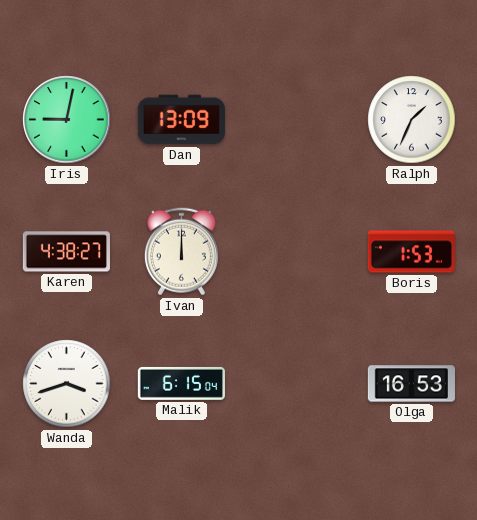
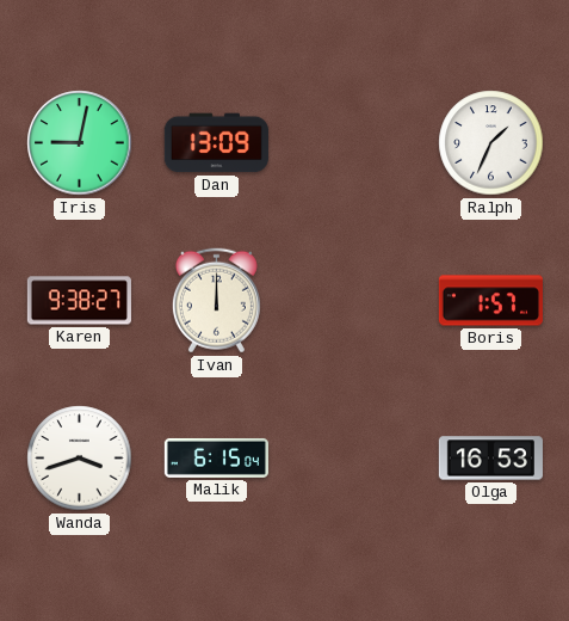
Karen: 4:38 -> 9:38 (79, 301)
Boris: 1:53 -> 1:57 (490, 301)
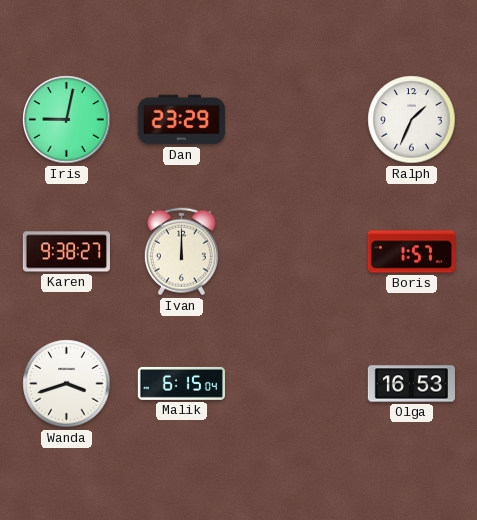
Dan: 13:09 -> 23:29 (181, 120)
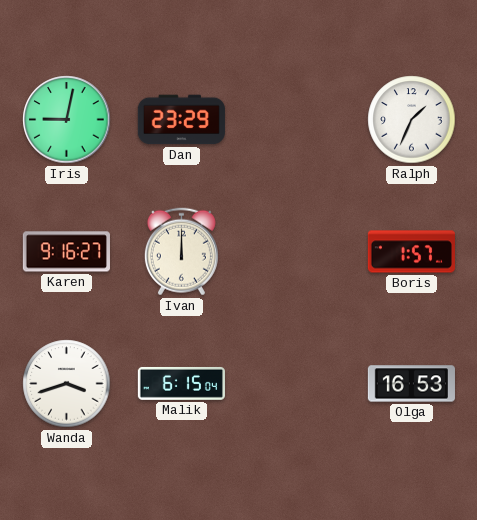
Karen: 9:38 -> 9:16 (66, 252)
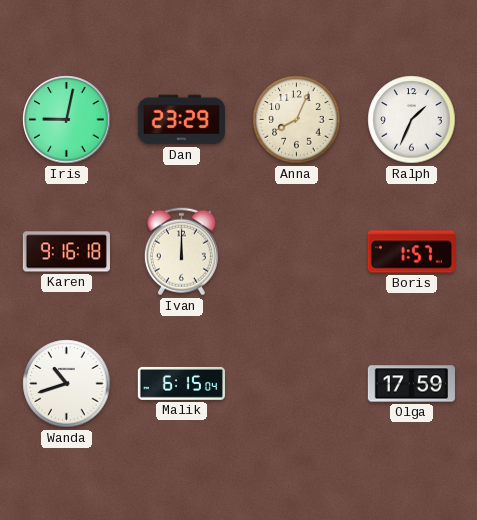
Anna: none -> 8:04 (297, 120)
Karen: 9:16:27 -> 9:16:18 (66, 252)
Wanda: 3:42 -> 10:42 (67, 384)
Olga: 16:53 -> 17:59 (411, 384)
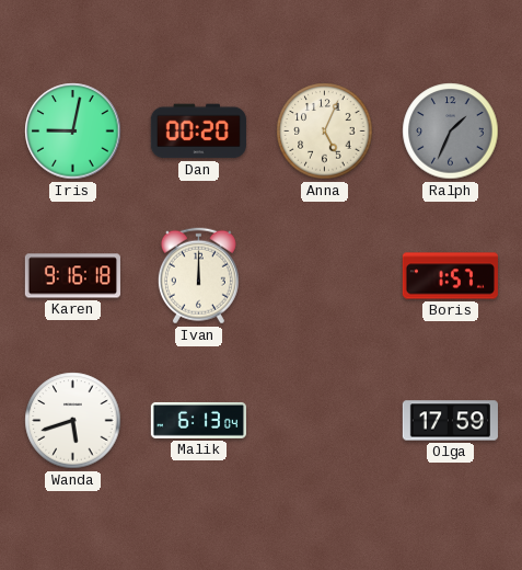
Dan: 23:29 -> 00:20 (198, 132)
Anna: 8:04 -> 5:04 (325, 132)
Ralph dial: white -> grey (451, 132)
Wanda: 10:42 -> 5:42 (73, 421)
Malik: 6:15 -> 6:13 (198, 420)
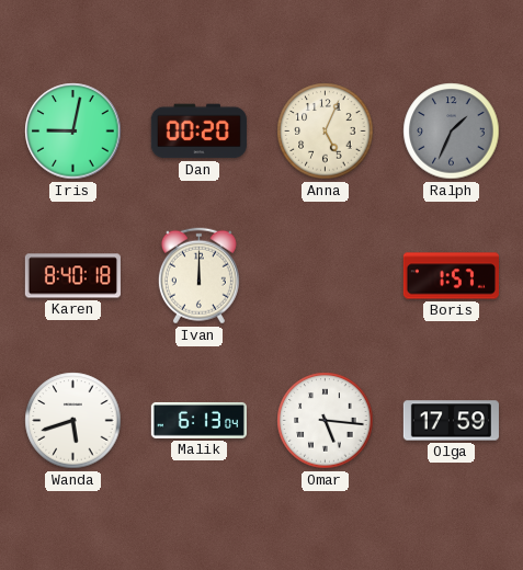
Karen: 9:16 -> 8:40 (72, 276)
Omar: none -> 5:16 (326, 421)
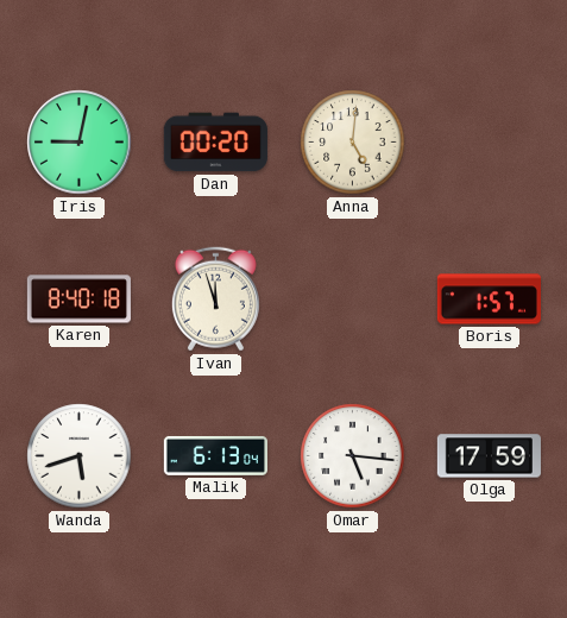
Anna: 5:04 -> 5:01 (353, 143)
Ralph: 1:34 -> none (452, 132)
Ivan: 12:00 -> 11:57 (215, 299)
